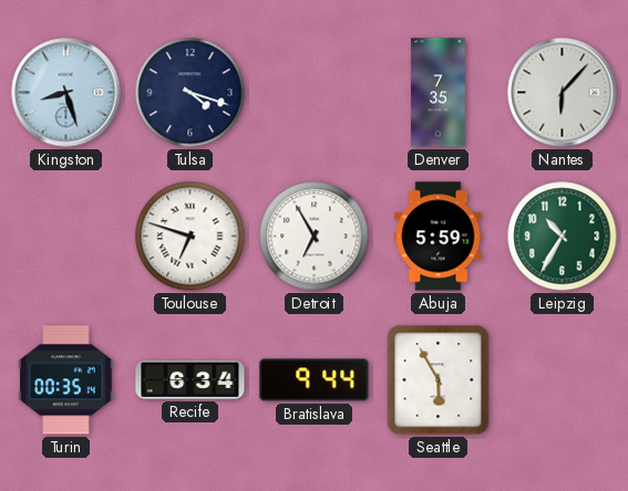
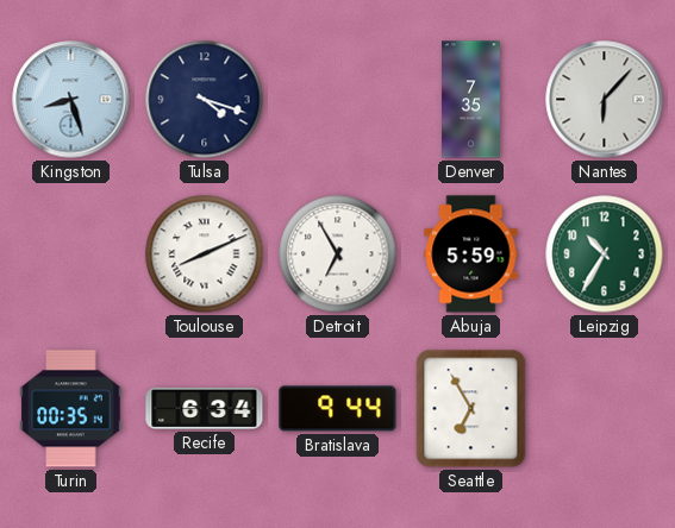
Toulouse: 6:48 -> 8:11 (205, 254)
Seattle: 5:55 -> 6:55 (471, 409)
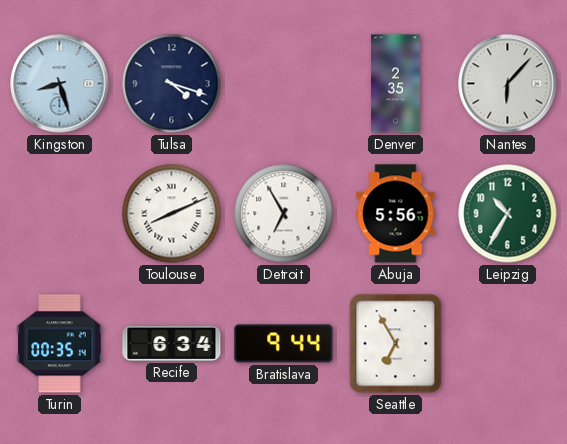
Denver: 7:35 -> 2:35 (396, 84)
Abuja: 5:59 -> 5:56 (396, 214)
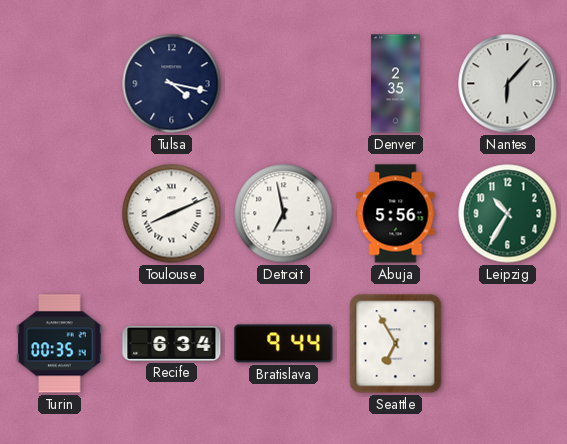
Kingston: 8:27 -> none (60, 84)
Tulsa: 4:18 -> 4:17 (172, 84)
Detroit: 6:55 -> 6:58 (284, 214)
